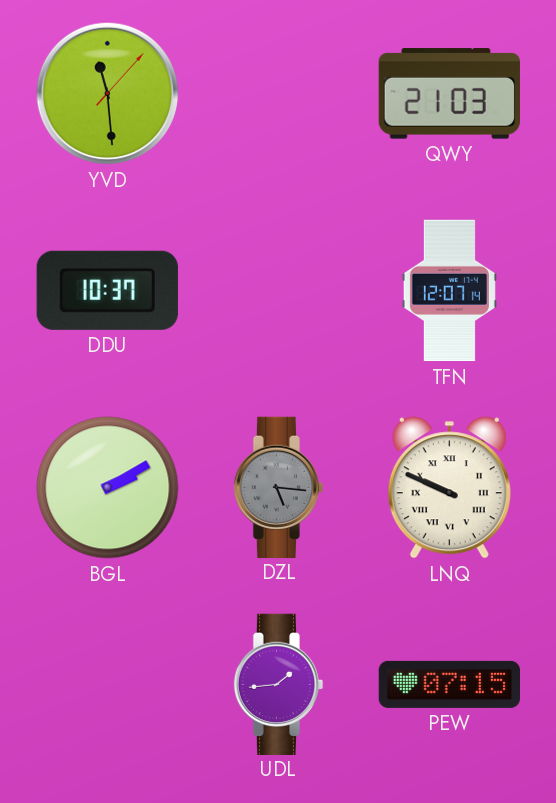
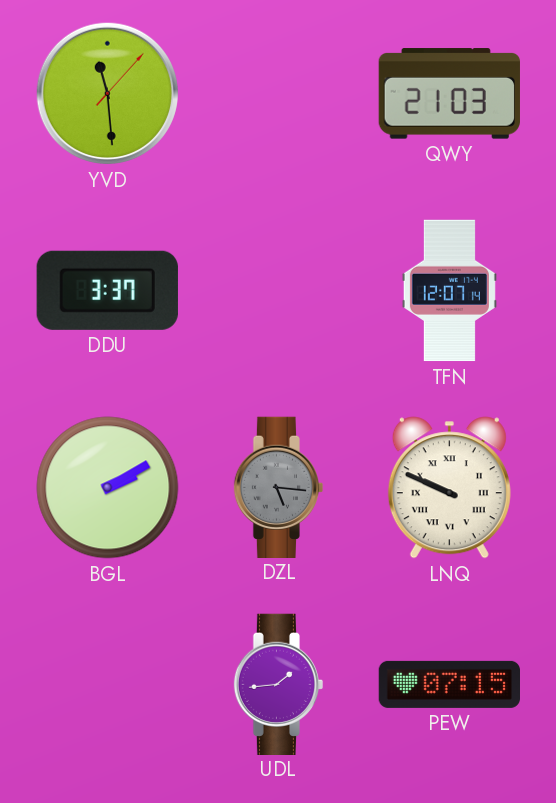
DDU: 10:37 -> 3:37 (107, 290)
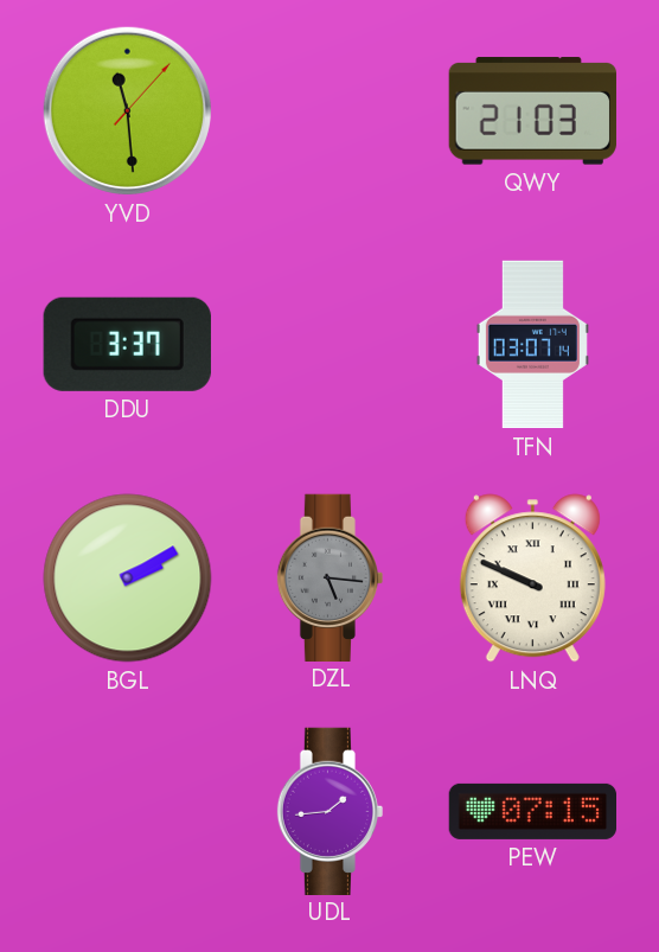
TFN: 12:07 -> 03:07 (532, 345)
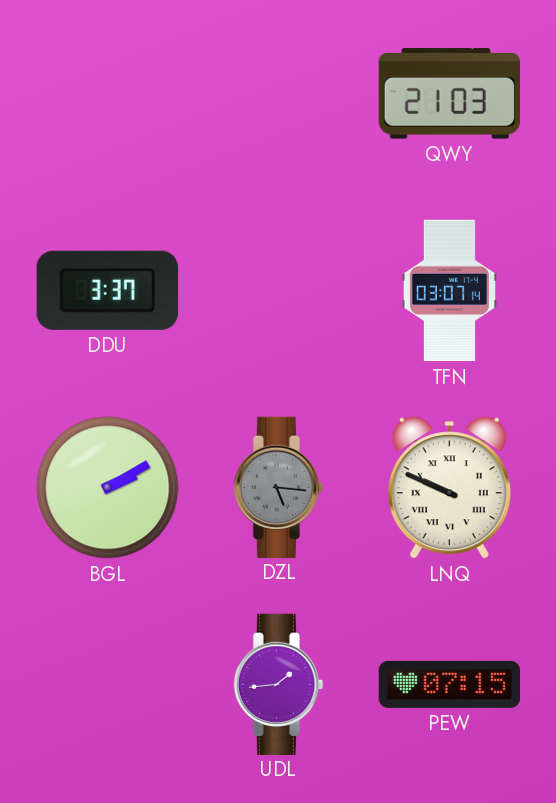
YVD: 11:29 -> none (127, 110)
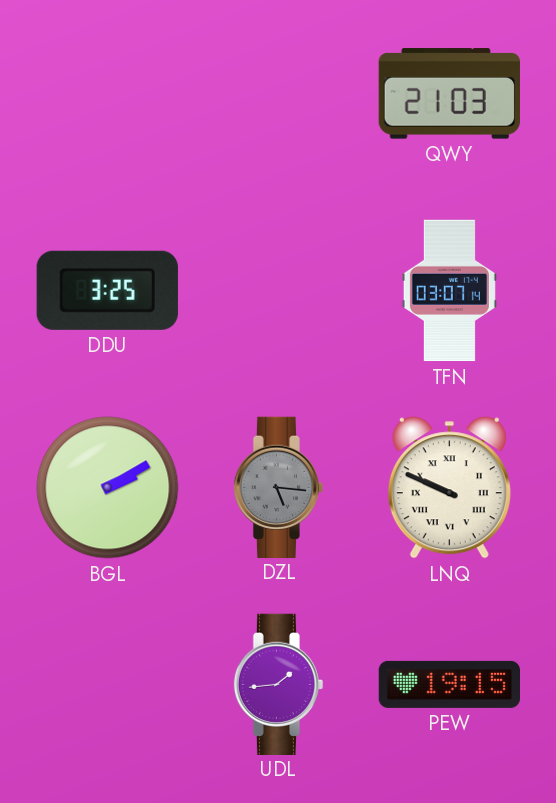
DDU: 3:37 -> 3:25 (107, 290)
PEW: 07:15 -> 19:15 (450, 684)
